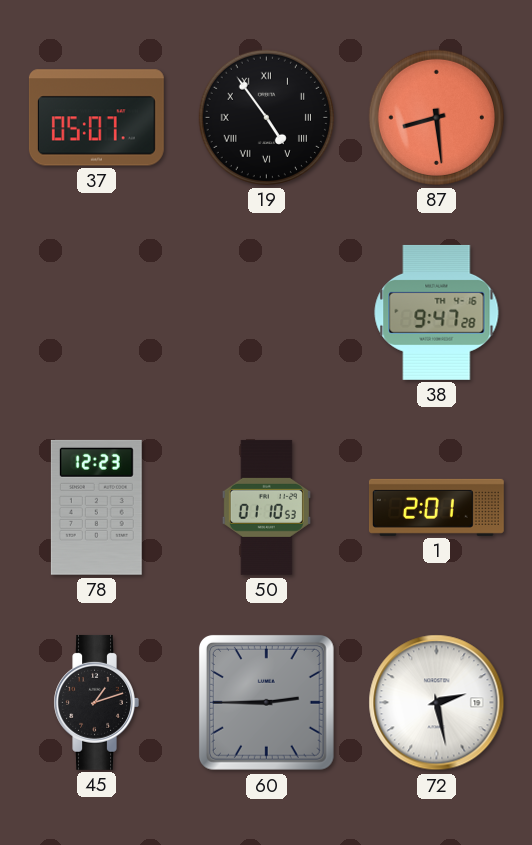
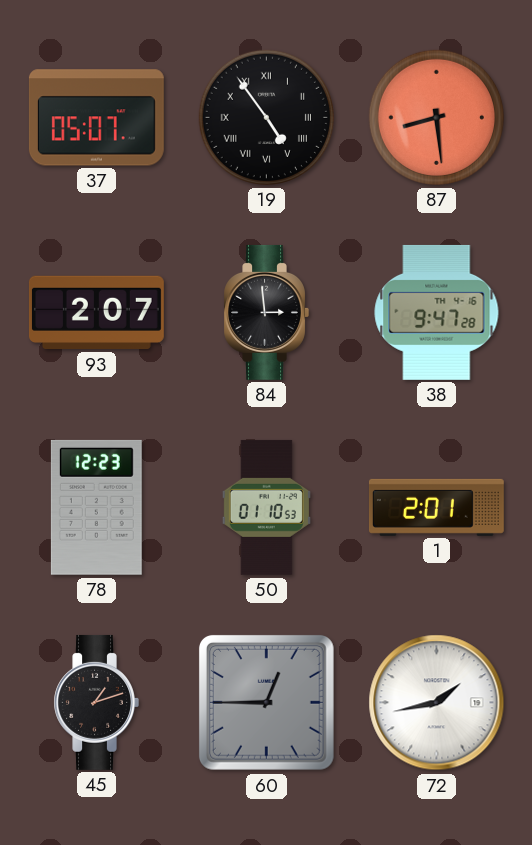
93: none -> 2:07 (96, 313)
84: none -> 2:59 (266, 312)
60: 2:45 -> 12:45 (266, 702)
72: 2:28 -> 1:43 (437, 703)
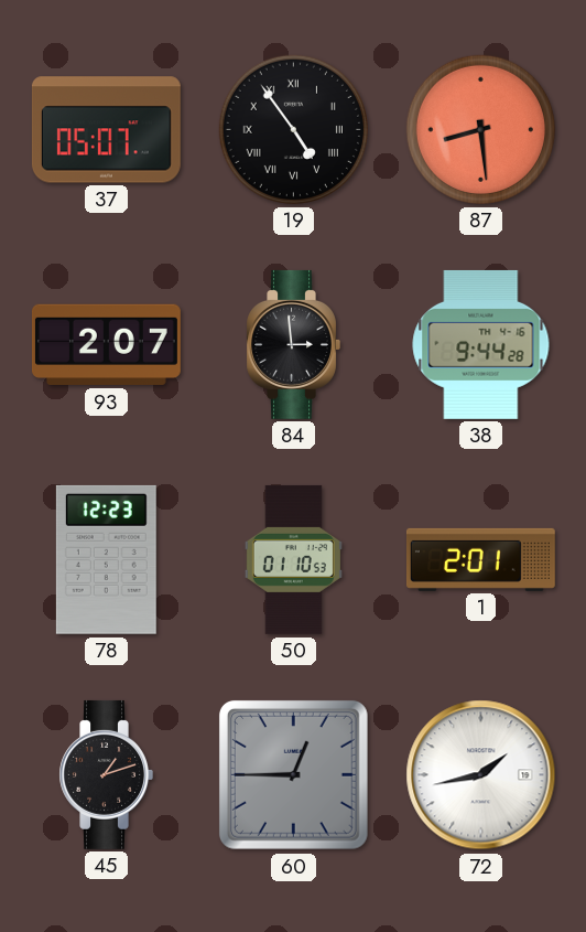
38: 9:47 -> 9:44 (481, 344)
